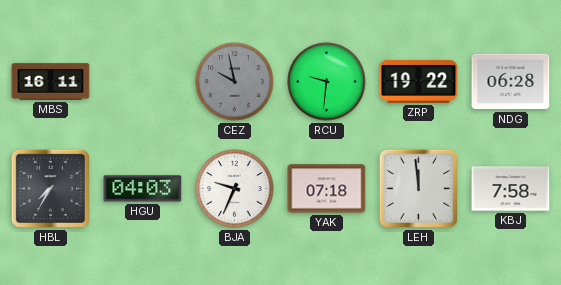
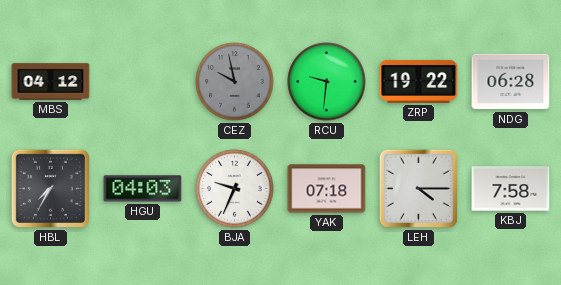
MBS: 16:11 -> 04:12 (51, 82)
LEH: 11:59 -> 4:15 (418, 188)
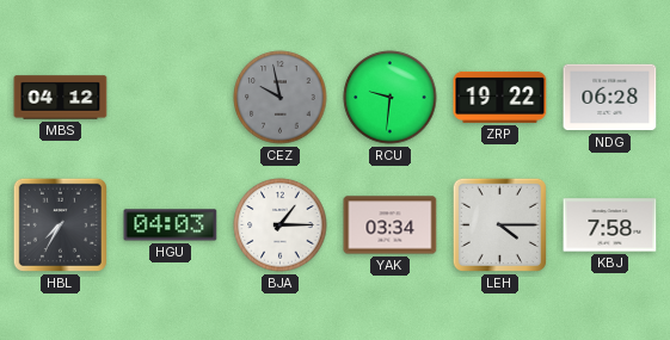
BJA: 9:34 -> 1:15 (281, 225)
YAK: 07:18 -> 03:34 (391, 225)
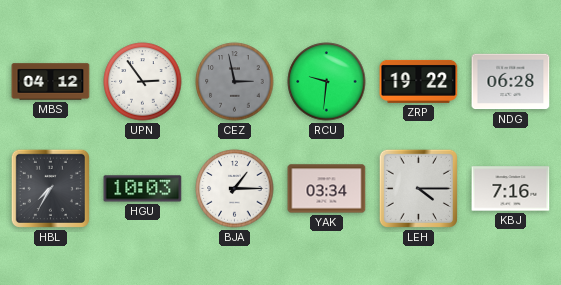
UPN: none -> 2:54 (143, 82)
CEZ: 9:58 -> 2:58 (235, 82)
HGU: 04:03 -> 10:03 (143, 189)
KBJ: 7:58 -> 7:16 (511, 189)
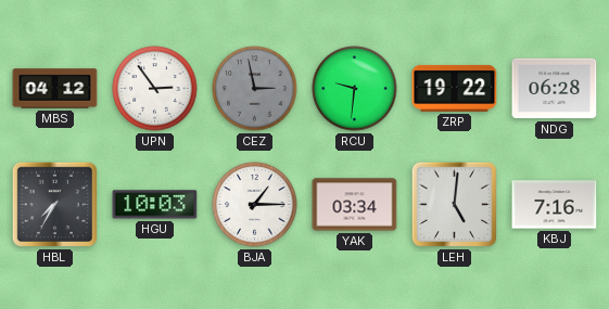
LEH: 4:15 -> 5:01 (454, 204)
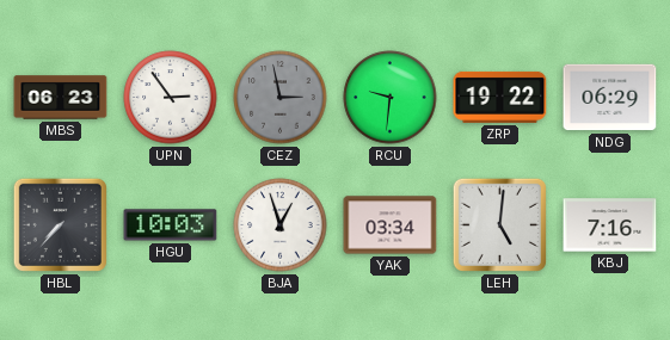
MBS: 04:12 -> 06:23 (61, 98)
NDG: 06:28 -> 06:29 (610, 98)
HBL: 7:35 -> 7:37 (60, 224)
BJA: 1:15 -> 12:57 (281, 225)
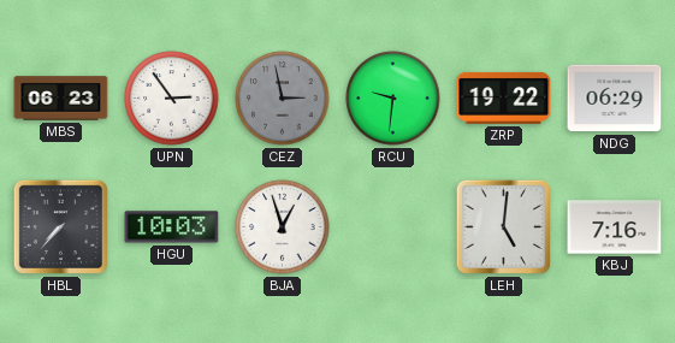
YAK: 03:34 -> none (391, 225)
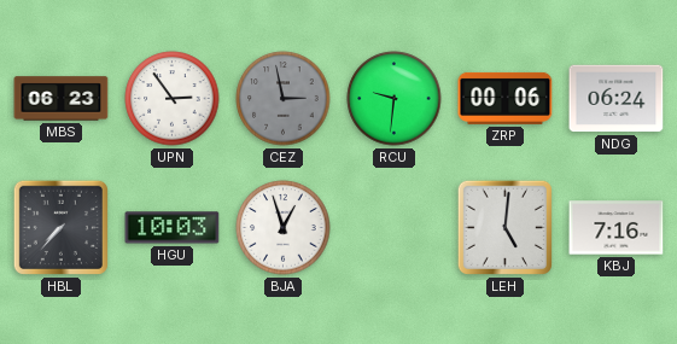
ZRP: 19:22 -> 00:06 (506, 98)
NDG: 06:29 -> 06:24 (617, 99)
